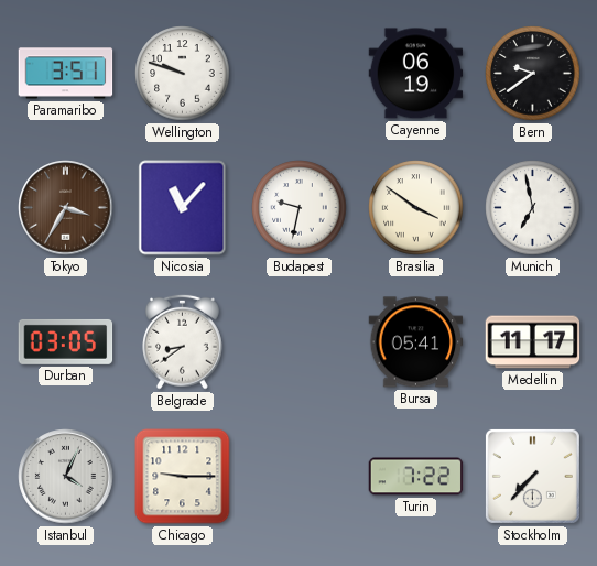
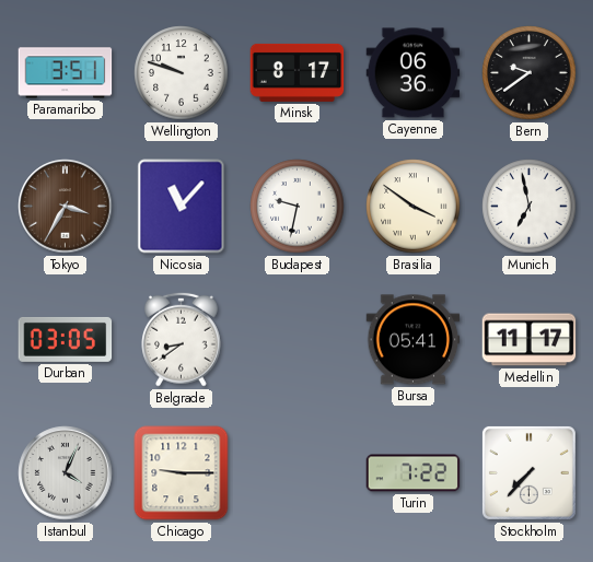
Minsk: none -> 8:17 (298, 72)
Cayenne: 06:19 -> 06:36 (414, 73)
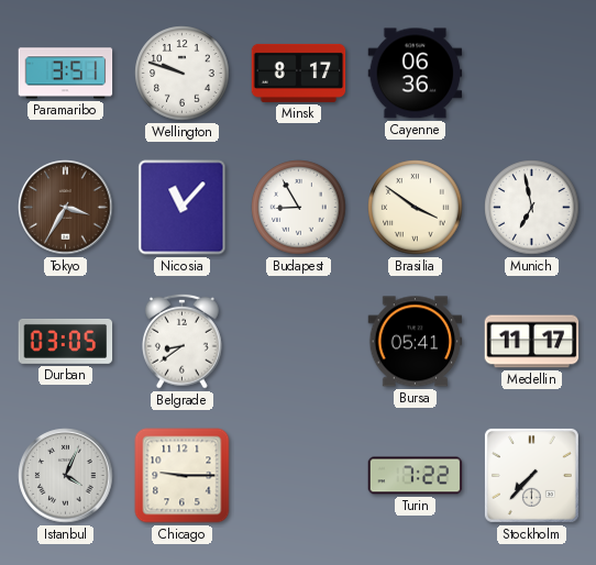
Bern: 9:39 -> none (530, 73)
Budapest: 9:32 -> 8:55 (299, 208)
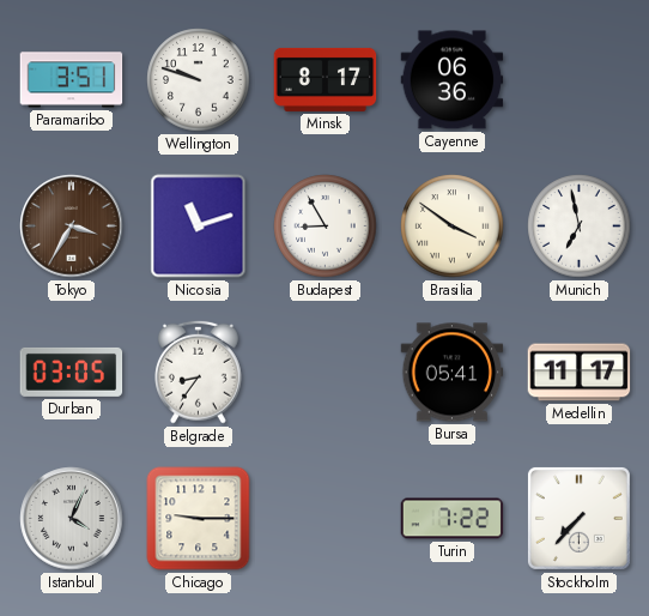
Nicosia: 11:07 -> 11:12 (199, 227)
Belgrade: 8:39 -> 8:36 (199, 372)
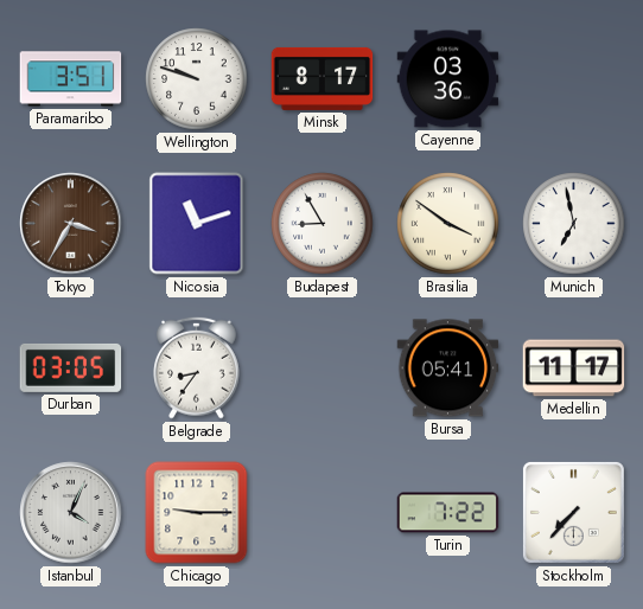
Cayenne: 06:36 -> 03:36 (448, 79)
